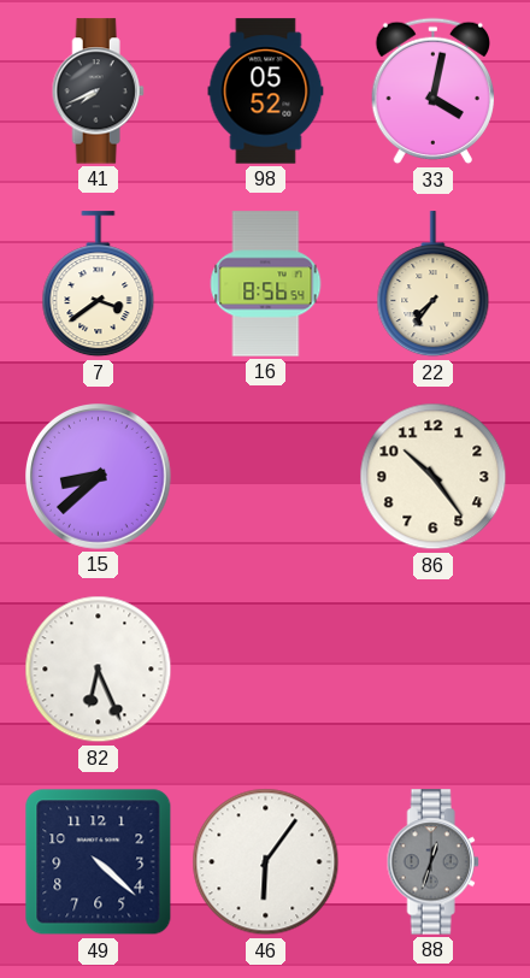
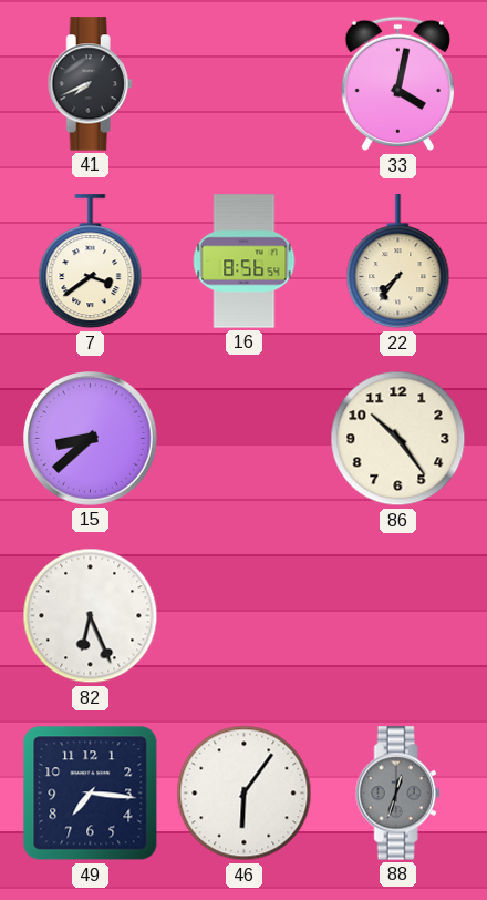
98: 05:52 -> none (266, 92)
49: 4:22 -> 7:16 (91, 794)
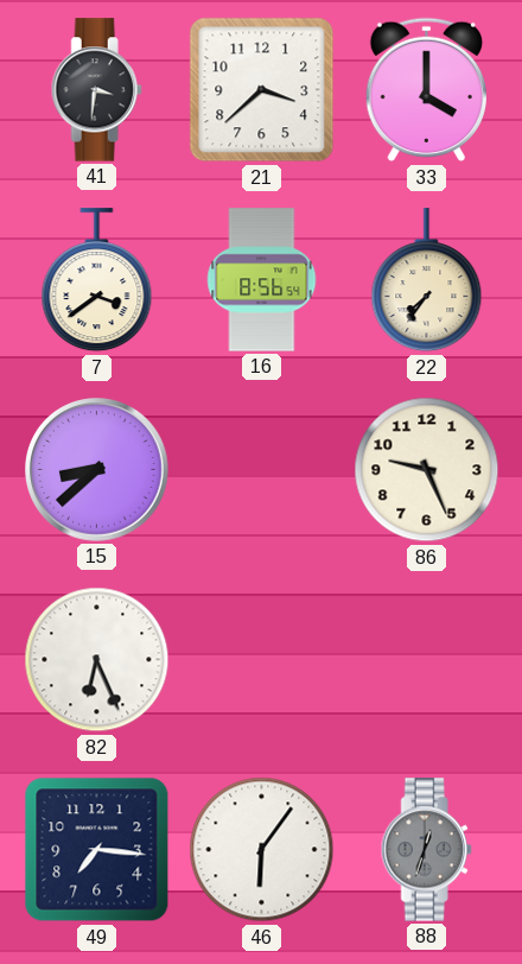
41: 7:41 -> 3:31 (96, 90)
21: none -> 3:38 (262, 90)
33: 4:02 -> 4:00 (426, 90)
86: 10:24 -> 9:26 (427, 470)
